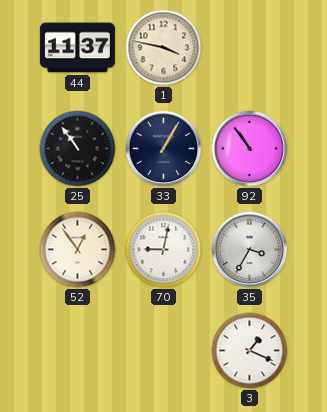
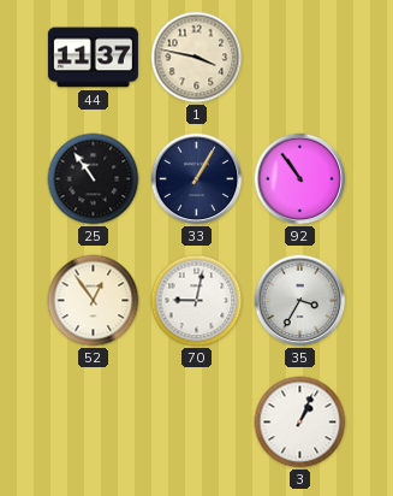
3: 1:19 -> 1:04 (300, 423)
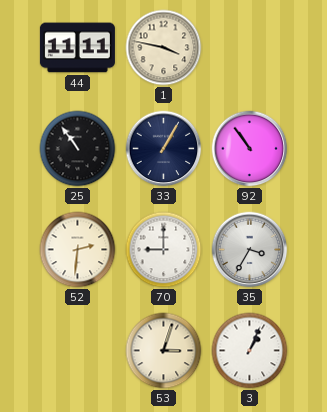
44: 11:37 -> 11:11 (77, 48)
52: 12:54 -> 2:31 (78, 250)
70: 9:02 -> 9:00 (164, 250)
53: none -> 3:03 (164, 351)
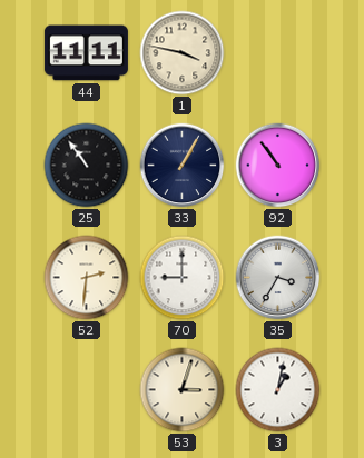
3: 1:04 -> 1:02 (278, 390)
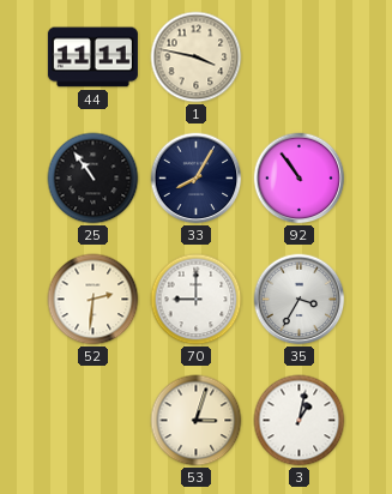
33: 1:05 -> 8:05 (197, 179)
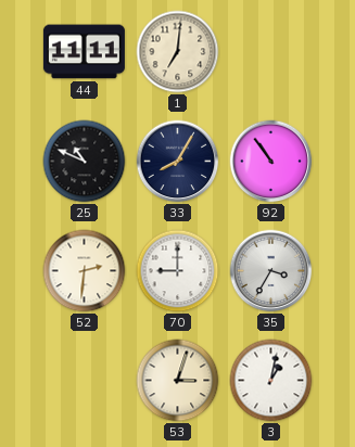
1: 3:47 -> 7:01 (178, 52)
25: 10:54 -> 10:49 (85, 162)
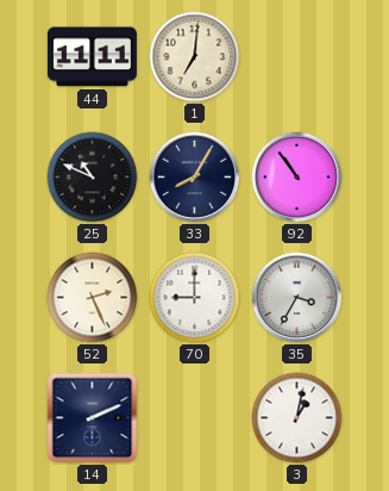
52: 2:31 -> 2:26 (93, 298)
14: none -> 2:11 (93, 418)
53: 3:03 -> none (178, 381)
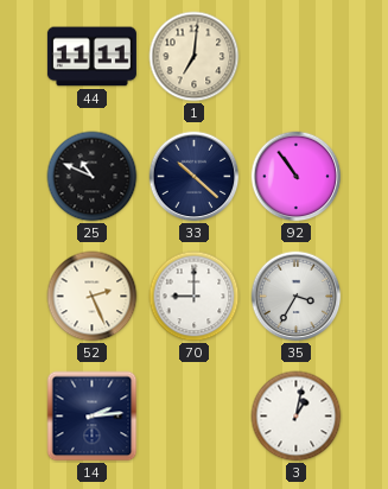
33: 8:05 -> 10:22 (195, 177)
14: 2:11 -> 2:14 (93, 417)
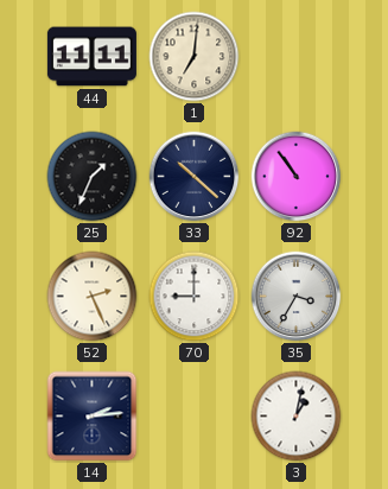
25: 10:49 -> 1:34 (93, 177)
